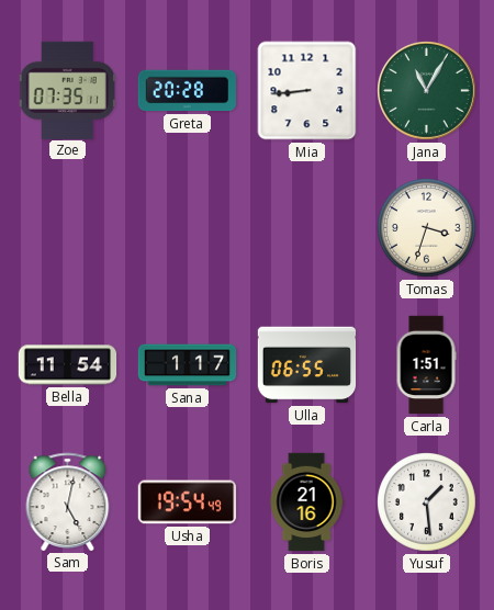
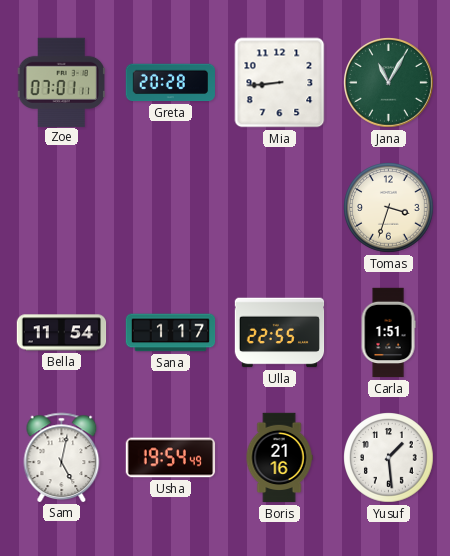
Zoe: 07:35 -> 07:01 (61, 82)
Ulla: 06:55 -> 22:55 (280, 333)
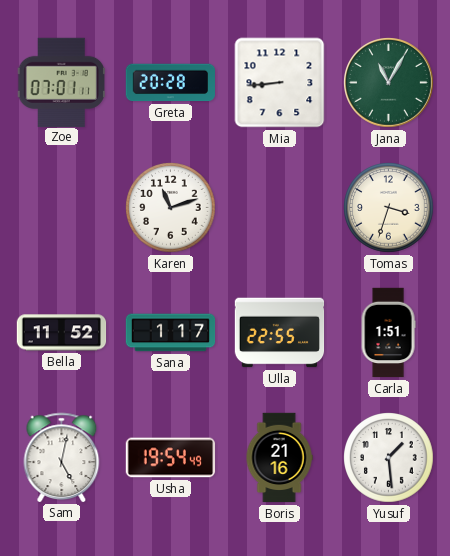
Karen: none -> 11:12 (171, 208)
Bella: 11:54 -> 11:52 (62, 333)
